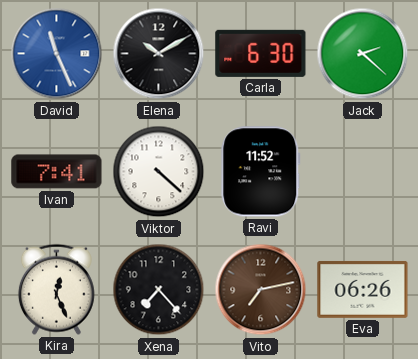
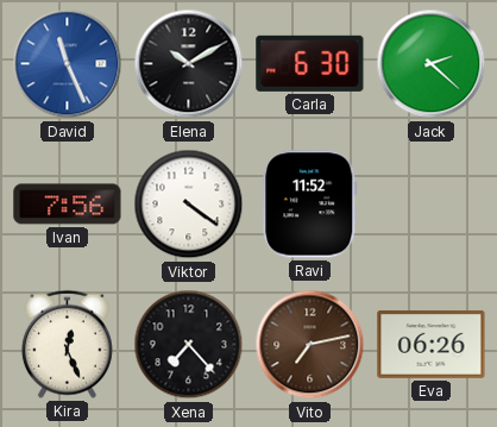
Ivan: 7:41 -> 7:56 (68, 205)
Viktor: 4:22 -> 4:21 (189, 205)
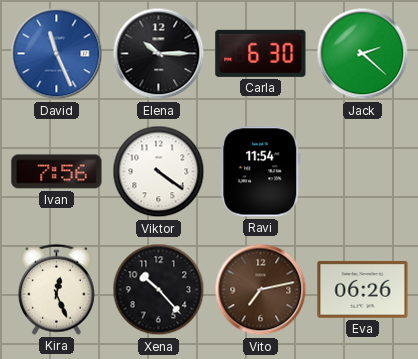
Elena: 10:10 -> 10:15 (159, 54)
Ravi: 11:52 -> 11:54 (261, 172)
Xena: 7:23 -> 10:23 (159, 290)
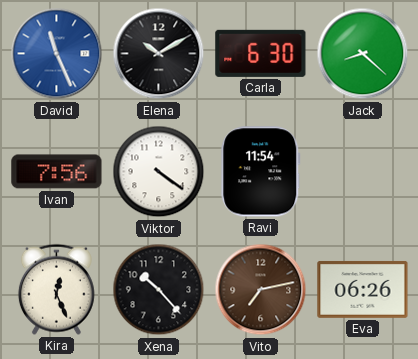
Elena: 10:15 -> 10:10 (159, 54)
Jack: 2:22 -> 8:22 (363, 54)
